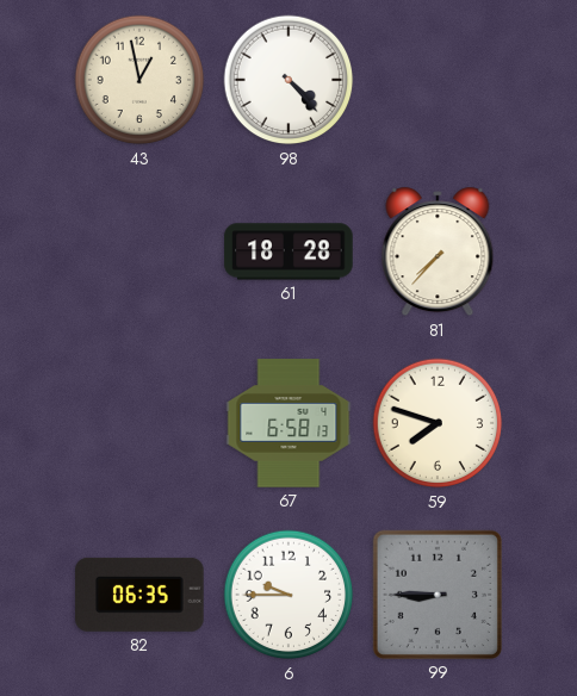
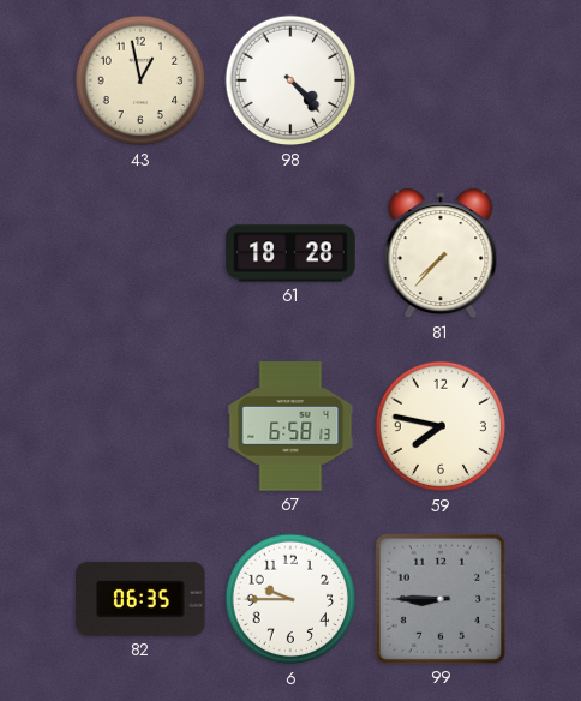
59: 7:48 -> 7:47 (441, 426)
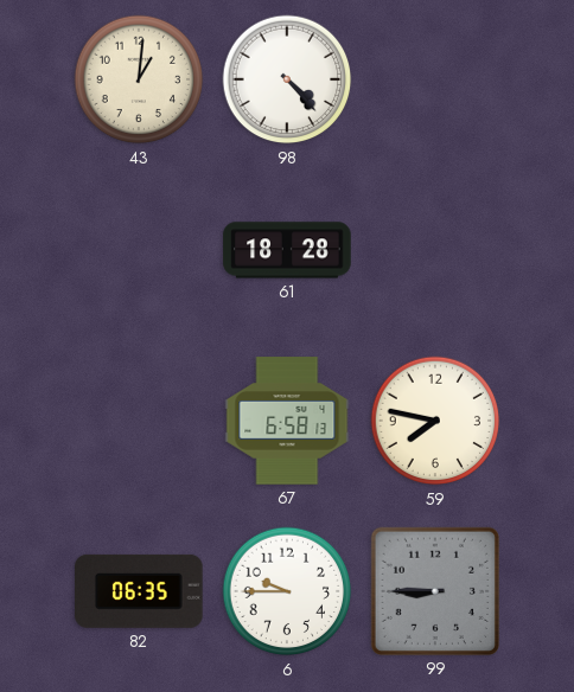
43: 12:58 -> 1:01 (139, 79)
81: 7:37 -> none (441, 253)
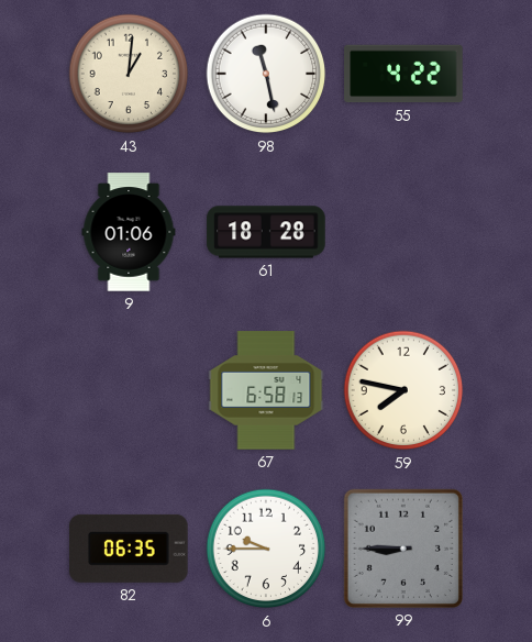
98: 4:23 -> 11:28 (266, 74)
55: none -> 4:22 (403, 74)
9: none -> 01:06 (129, 232)
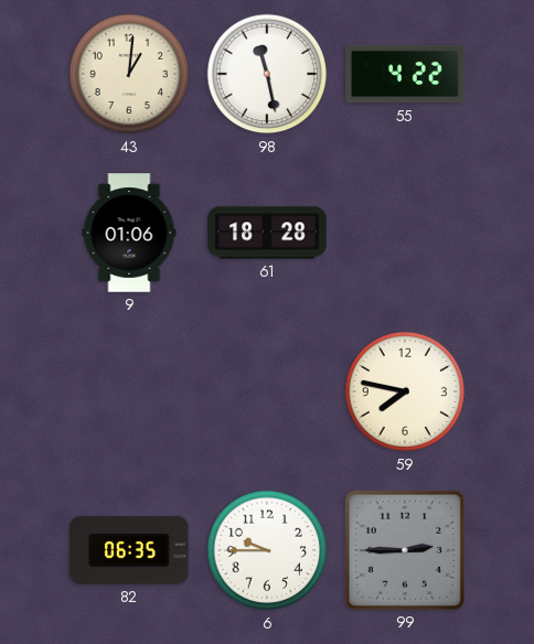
67: 6:58 -> none (266, 390)
99: 8:45 -> 2:45 (405, 550)
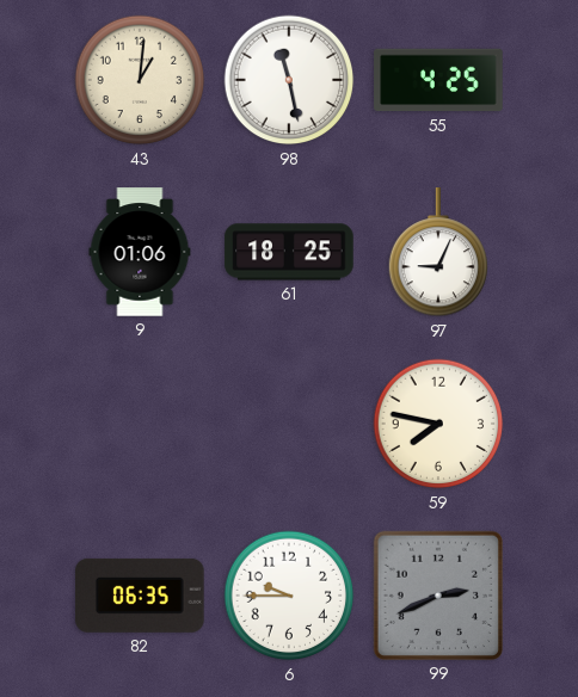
55: 4:22 -> 4:25 (438, 80)
61: 18:28 -> 18:25 (289, 252)
97: none -> 9:04 (437, 253)
99: 2:45 -> 2:41 (438, 596)
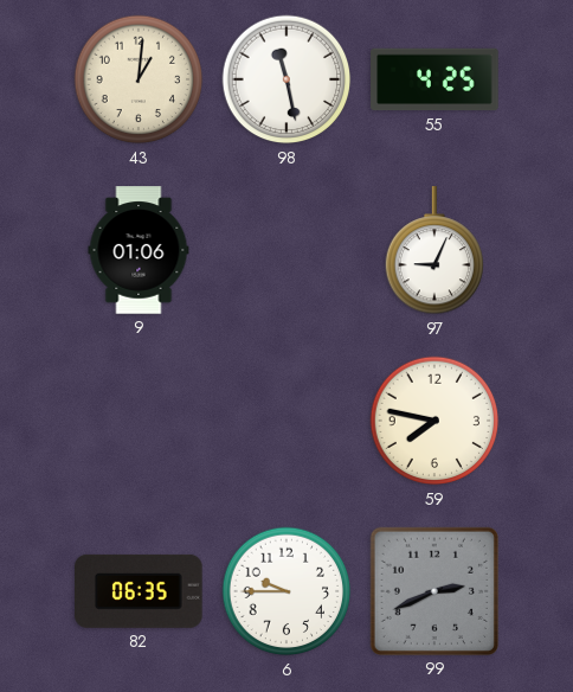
61: 18:25 -> none (289, 252)
